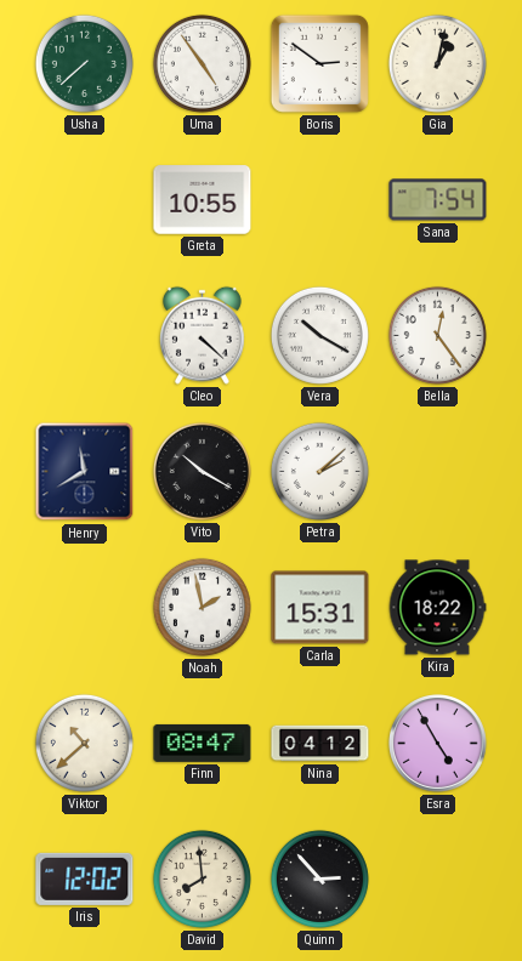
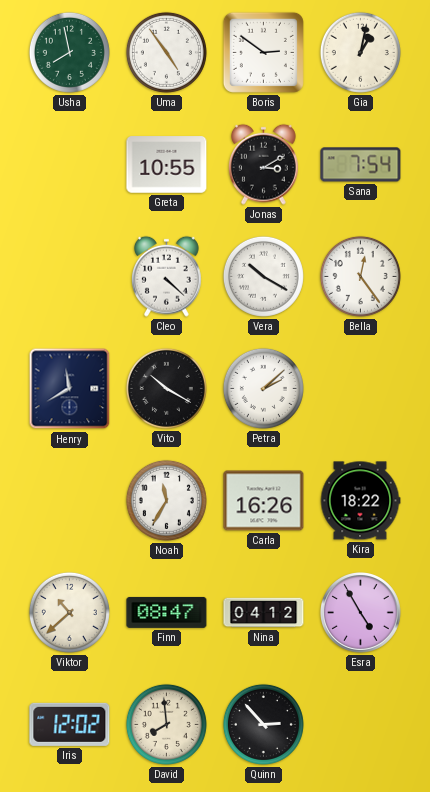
Usha: 7:38 -> 7:58 (69, 52)
Jonas: none -> 3:10 (263, 164)
Noah: 1:58 -> 11:35 (166, 500)
Carla: 15:31 -> 16:26 (264, 501)
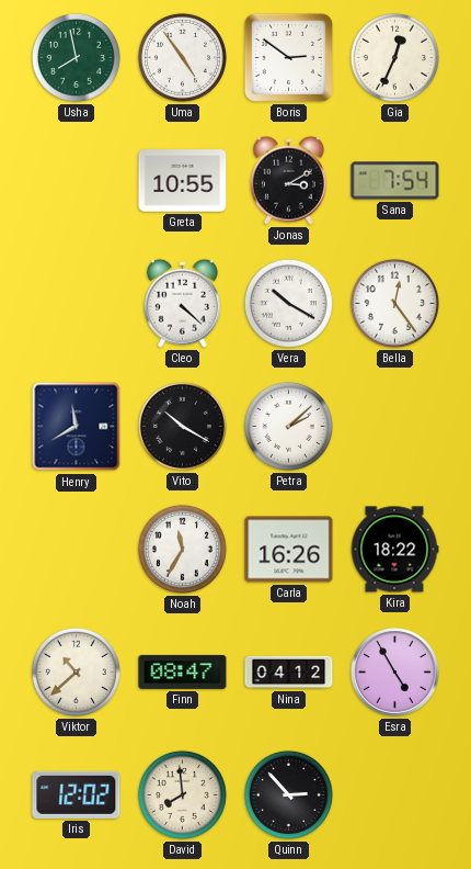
Gia: 1:02 -> 12:34 (394, 57)
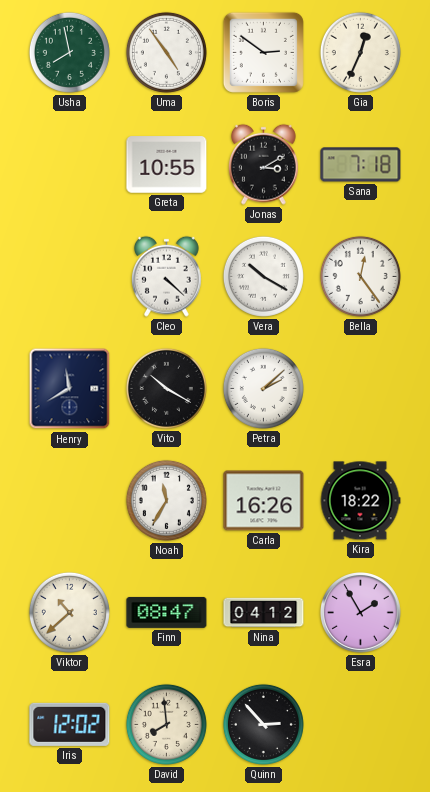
Sana: 7:54 -> 7:18 (361, 165)
Esra: 4:55 -> 1:55 (361, 613)
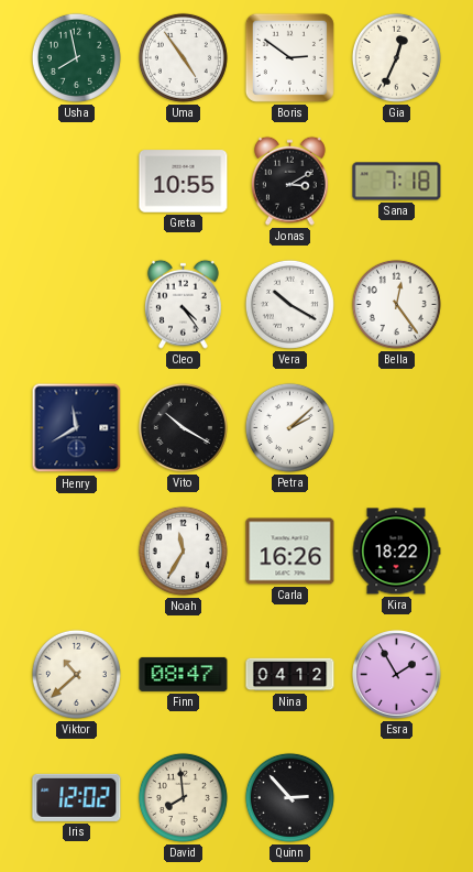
Cleo: 4:22 -> 4:24 (183, 304)
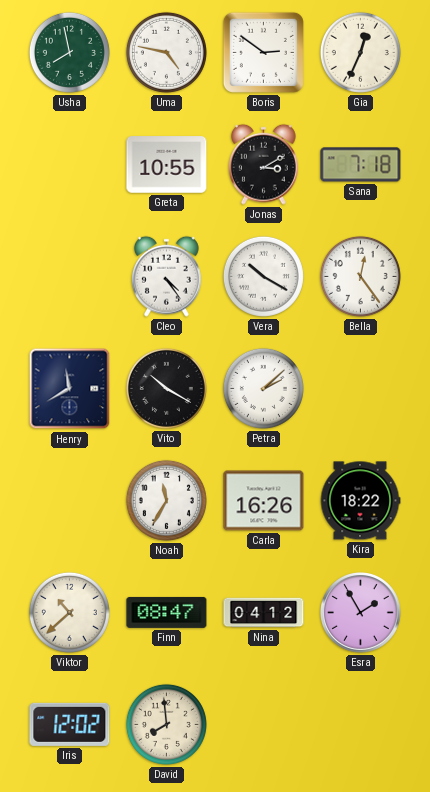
Uma: 4:54 -> 4:47 (166, 52)
Quinn: 2:53 -> none (289, 797)
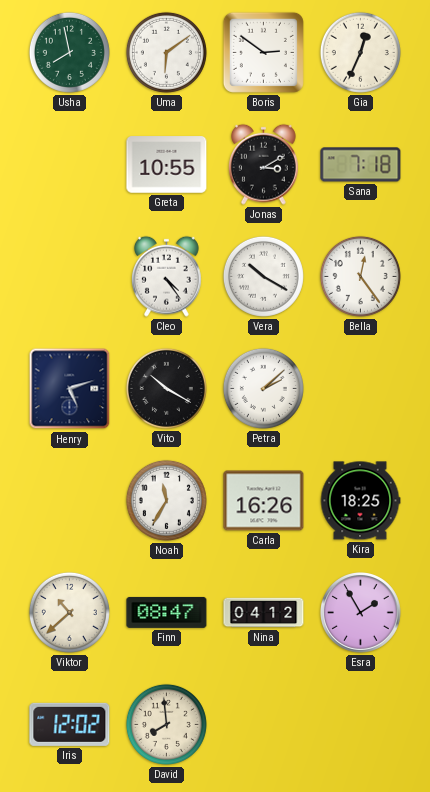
Uma: 4:47 -> 6:09 (166, 52)
Henry: 11:40 -> 5:12 (70, 389)
Kira: 18:22 -> 18:25 (360, 501)
